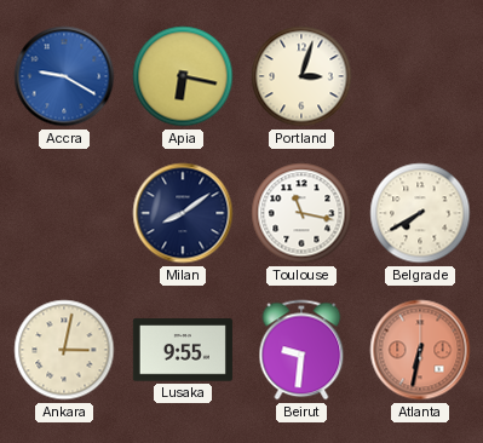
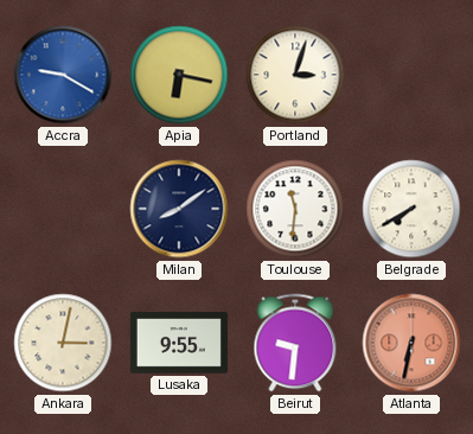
Toulouse: 11:17 -> 11:31 (295, 209)
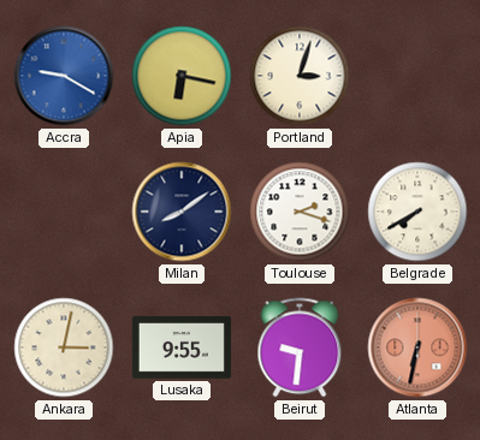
Toulouse: 11:31 -> 2:18 (300, 212)
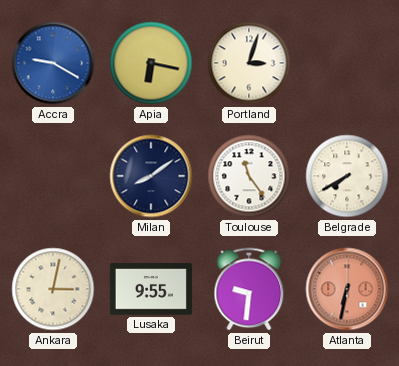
Toulouse: 2:18 -> 11:24 (249, 176)
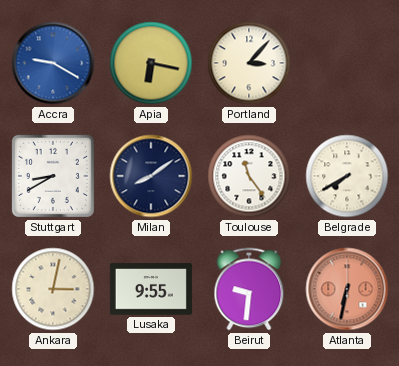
Portland: 3:03 -> 3:07 (249, 63)
Stuttgart: none -> 8:40 (53, 176)
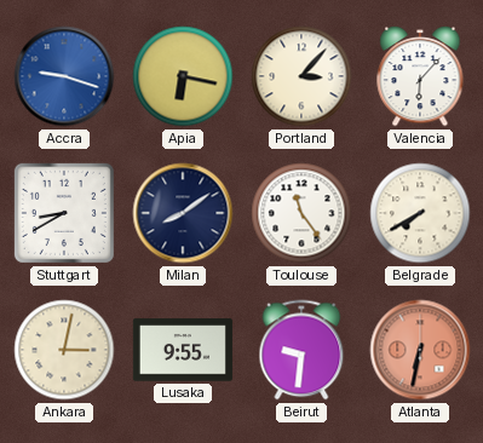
Accra: 9:20 -> 9:18 (64, 76)
Valencia: none -> 6:07 (420, 76)
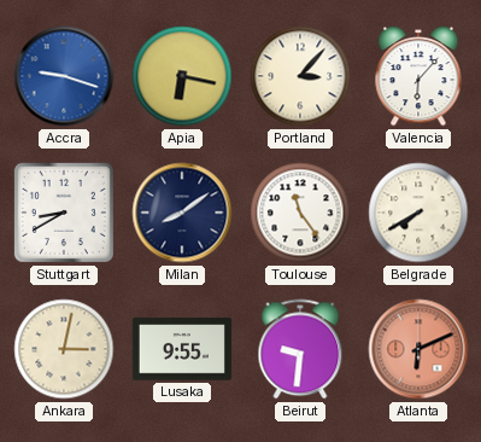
Atlanta: 6:32 -> 6:11 (418, 349)
